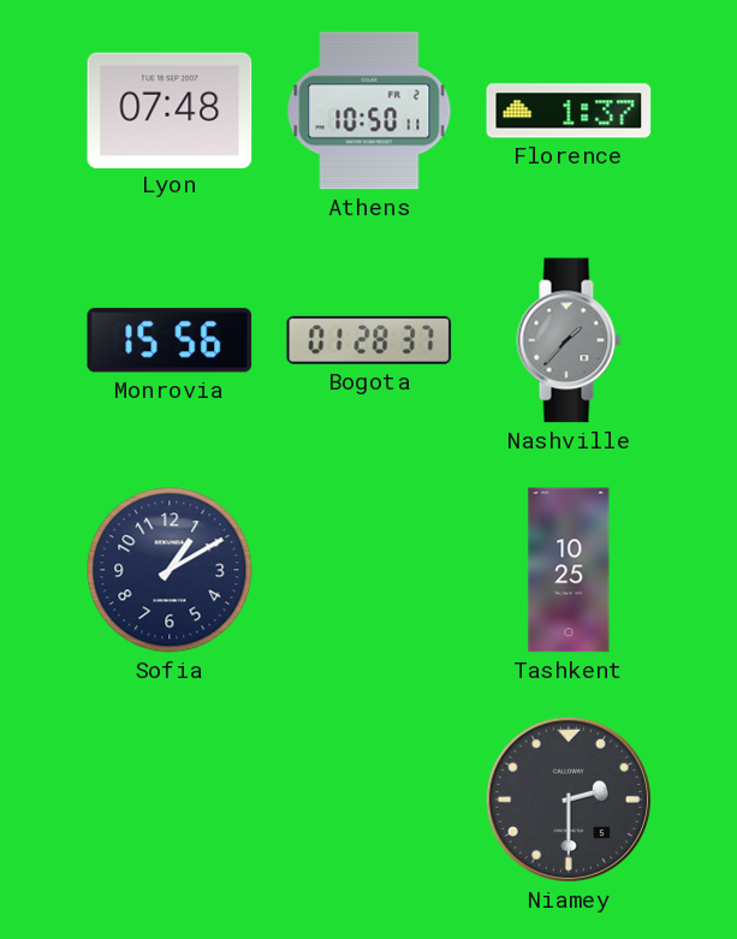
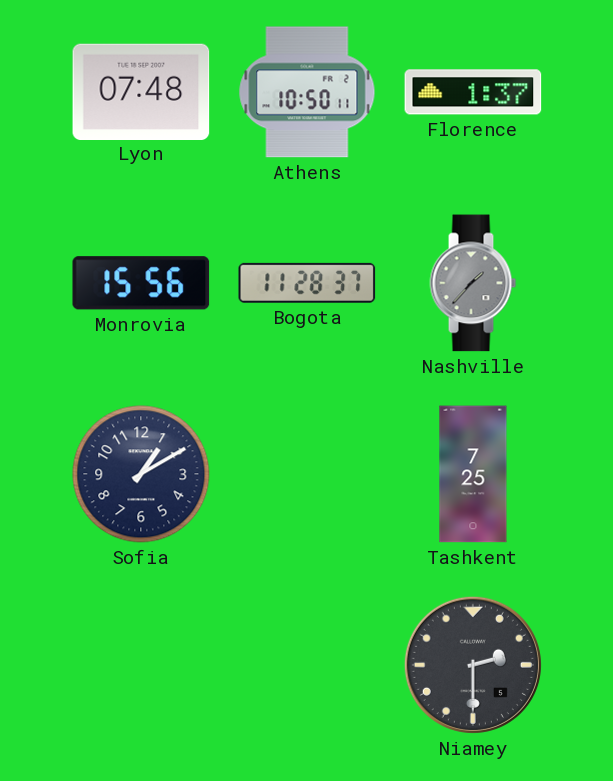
Bogota: 01:28 -> 11:28 (307, 283)
Tashkent: 10:25 -> 7:25 (473, 474)
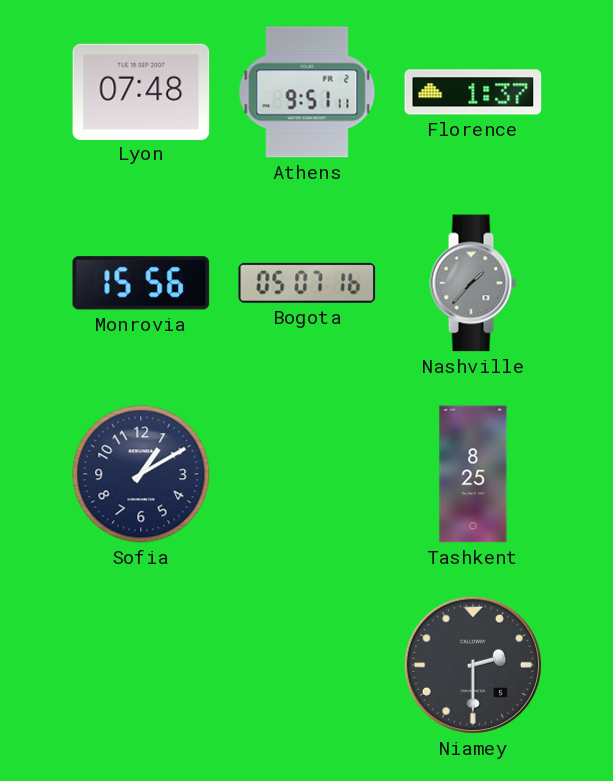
Athens: 10:50 -> 9:51 (307, 92)
Bogota: 11:28 -> 05:07 (307, 283)
Tashkent: 7:25 -> 8:25 (473, 474)
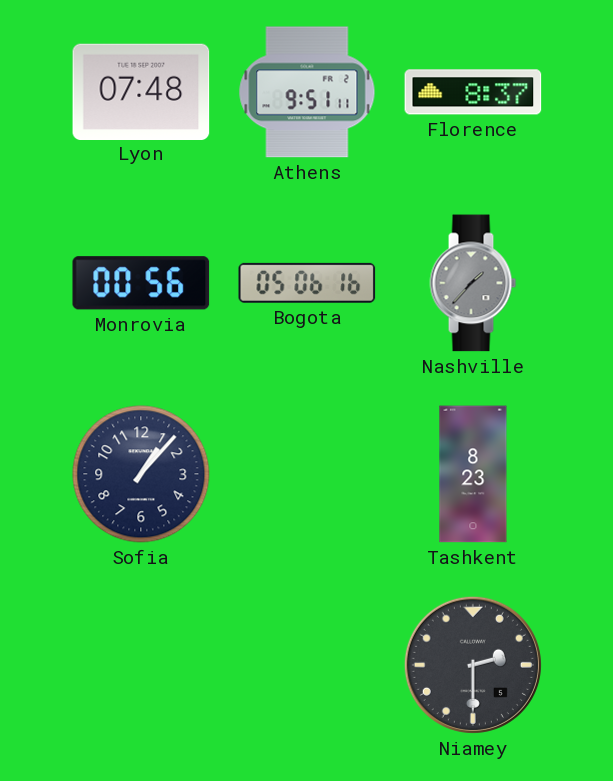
Florence: 1:37 -> 8:37 (473, 92)
Monrovia: 15:56 -> 00:56 (141, 283)
Bogota: 05:07 -> 05:06 (307, 283)
Sofia: 1:10 -> 1:07 (141, 474)
Tashkent: 8:25 -> 8:23 (473, 474)
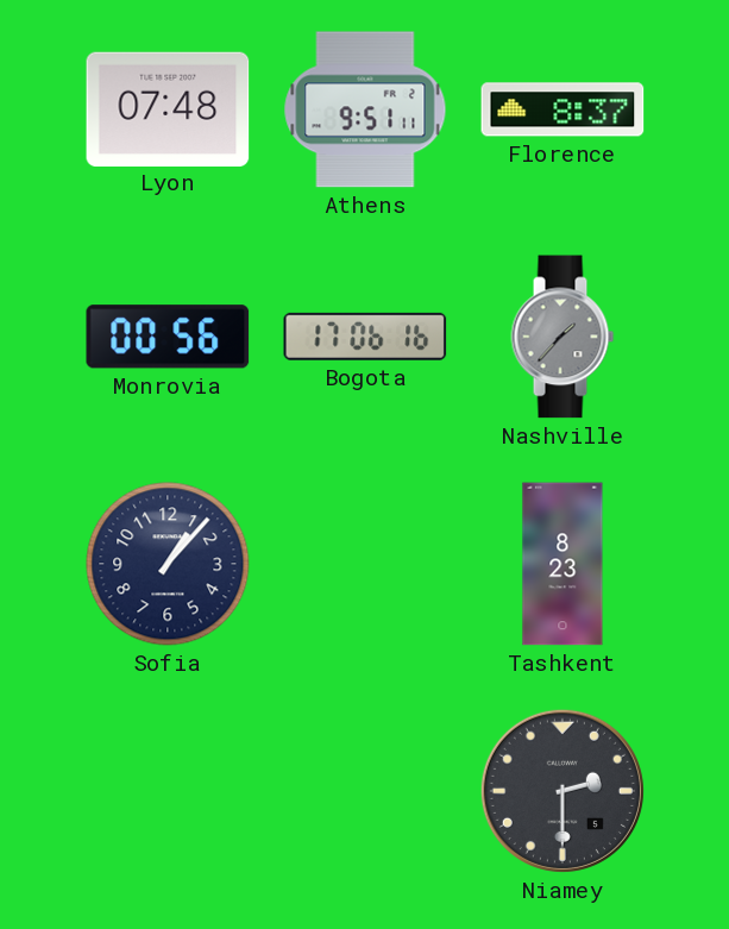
Bogota: 05:06 -> 17:06 (365, 337)
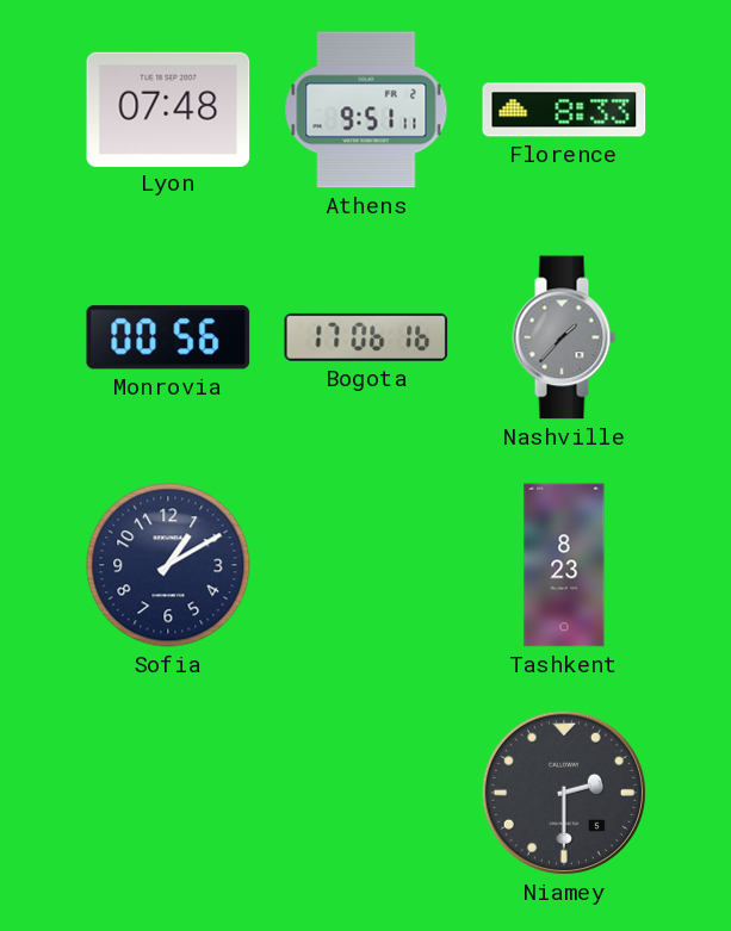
Florence: 8:37 -> 8:33 (564, 110)
Sofia: 1:07 -> 1:10 (168, 565)
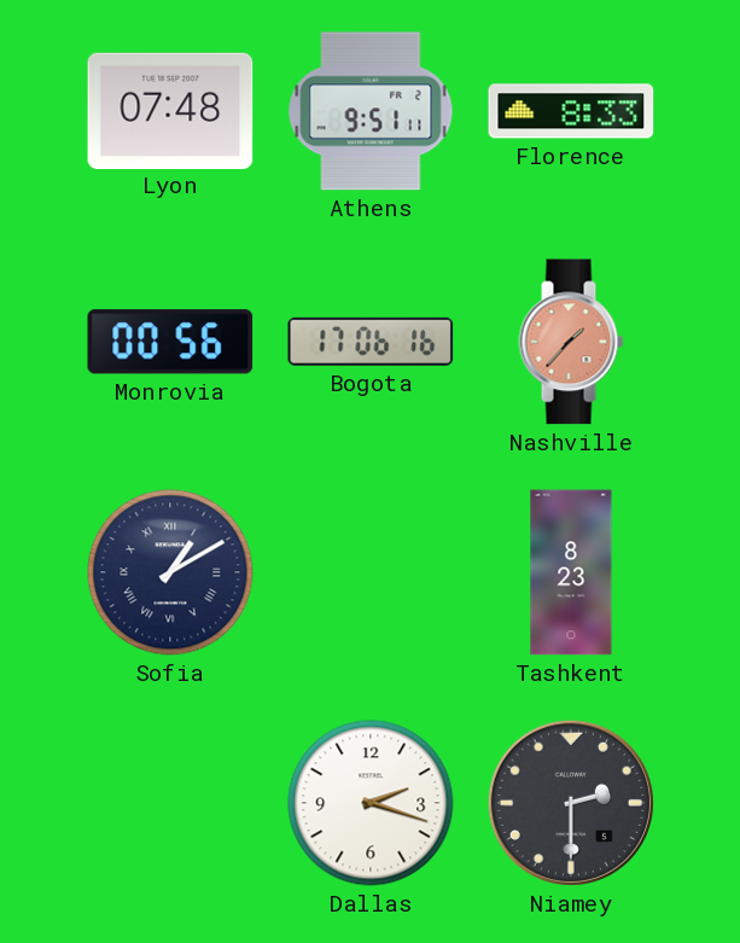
Nashville dial: grey -> salmon (571, 342)
Sofia numerals: Arabic -> Roman (170, 572)
Dallas: none -> 2:18 (371, 803)
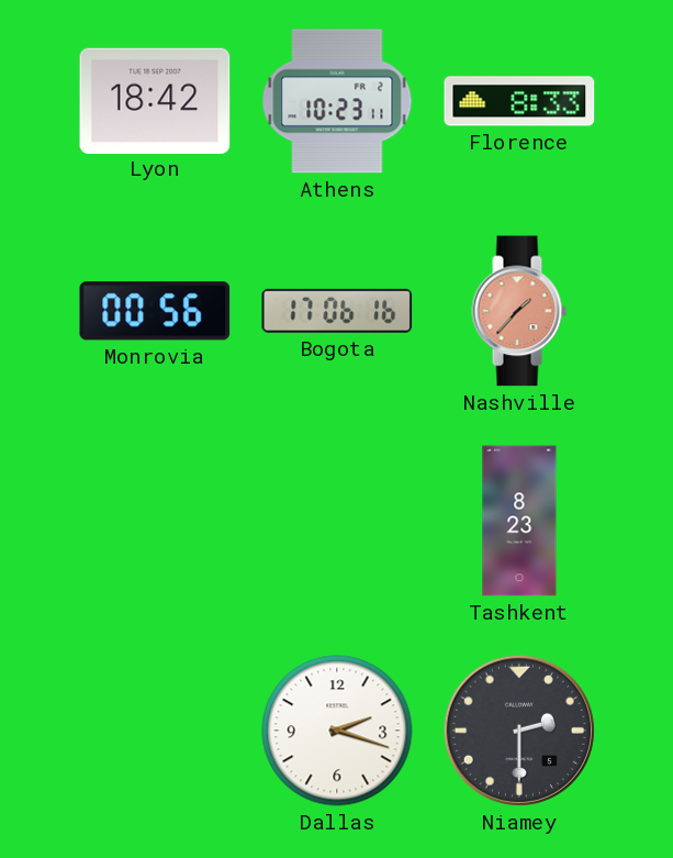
Lyon: 07:48 -> 18:42 (155, 100)
Athens: 9:51 -> 10:23 (337, 101)
Sofia: 1:10 -> none (170, 572)
